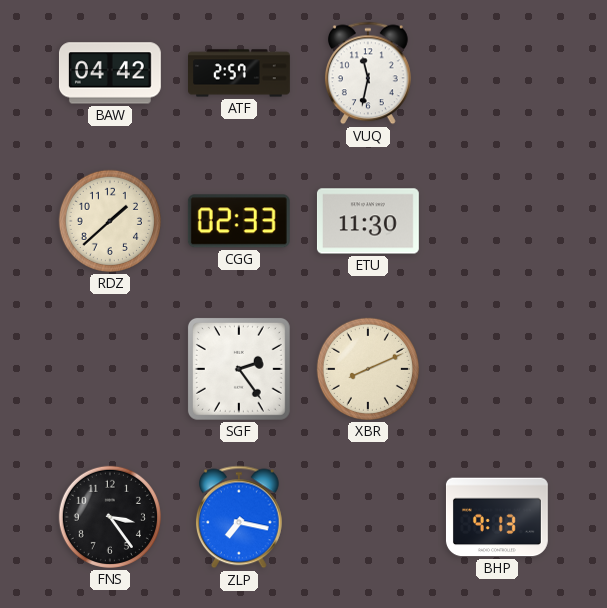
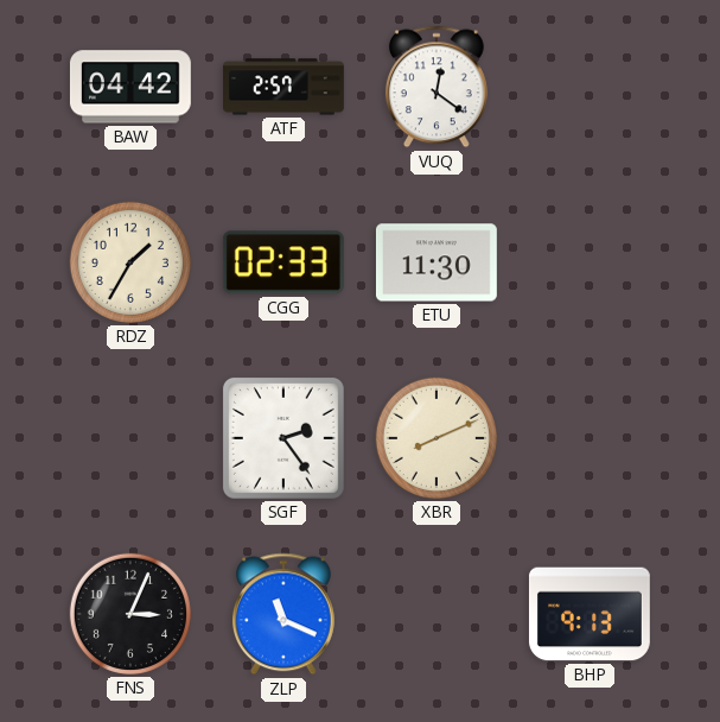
VUQ: 11:32 -> 12:21 (437, 87)
RDZ: 1:38 -> 1:35 (130, 262)
FNS: 3:24 -> 3:04 (130, 614)
ZLP: 7:17 -> 11:19 (283, 614)
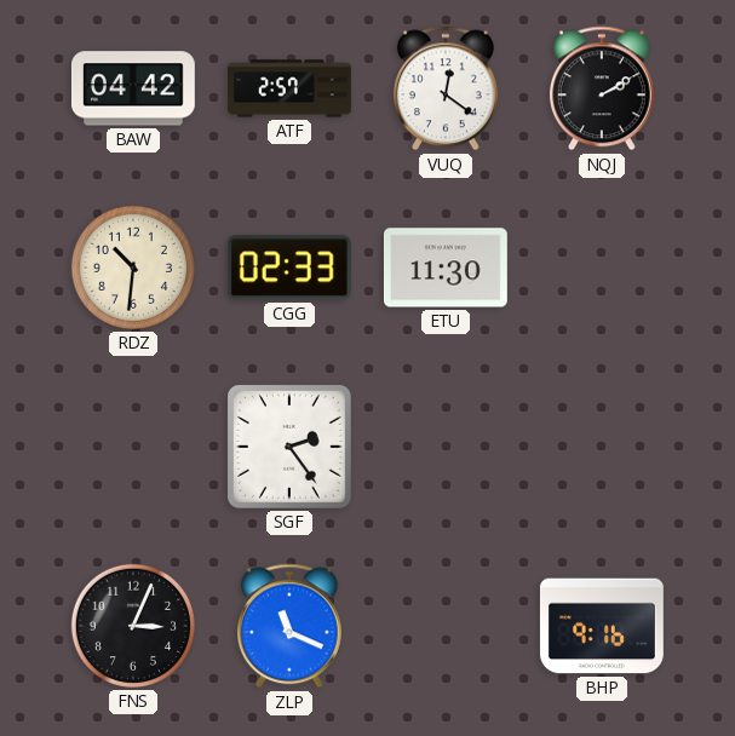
NQJ: none -> 2:10 (602, 88)
RDZ: 1:35 -> 10:31 (133, 268)
XBR: 8:11 -> none (437, 438)
BHP: 9:13 -> 9:16 (602, 626)
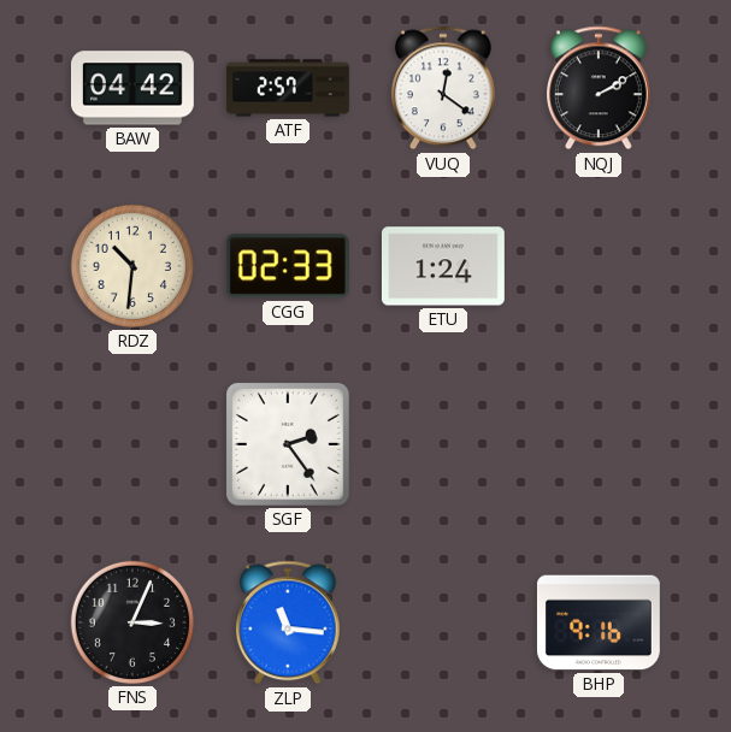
ETU: 11:30 -> 1:24 (443, 266)
ZLP: 11:19 -> 11:16 (288, 622)
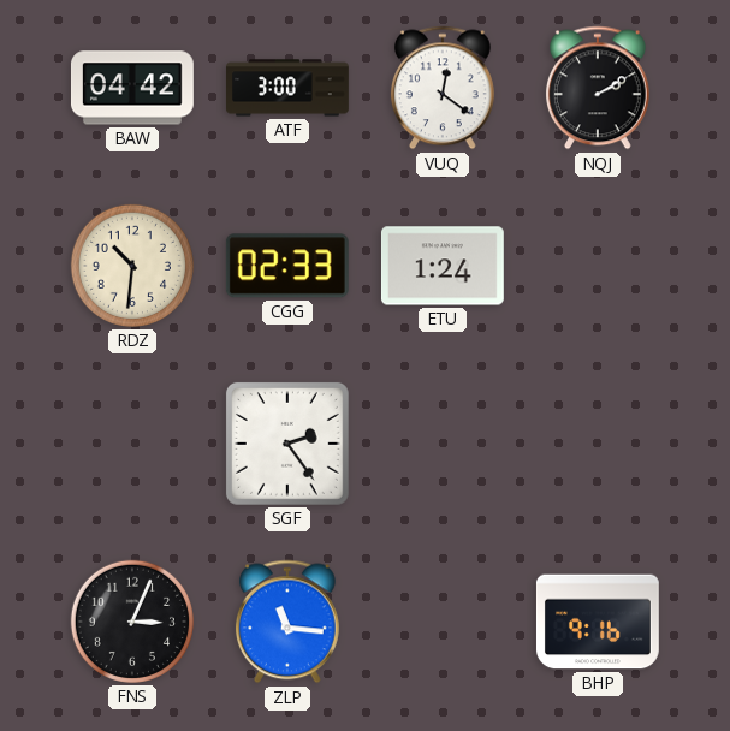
ATF: 2:57 -> 3:00 (289, 88)
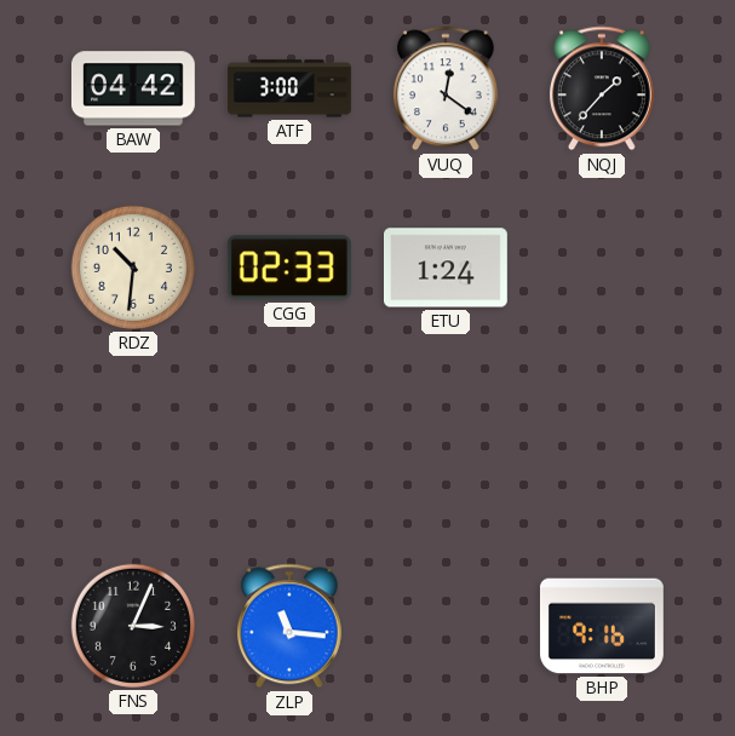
NQJ: 2:10 -> 1:37 (602, 88)
SGF: 2:24 -> none (287, 444)
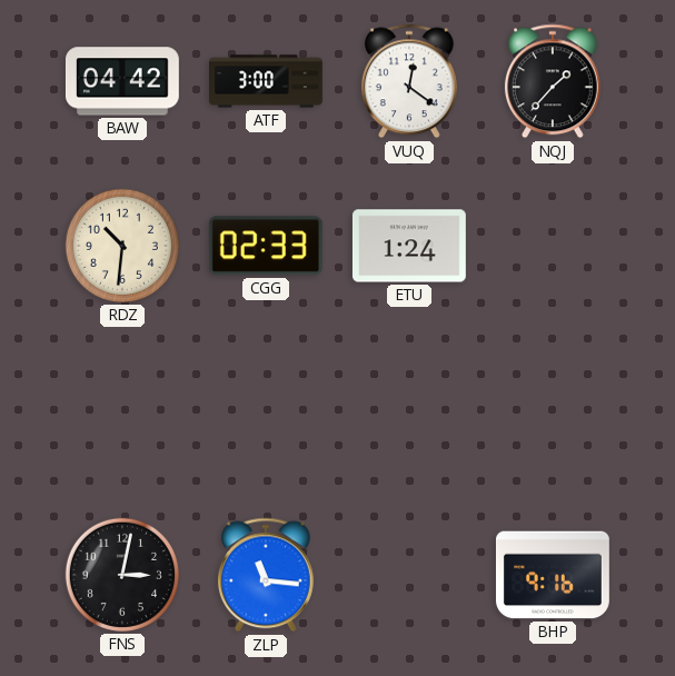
FNS: 3:04 -> 3:02 (122, 575)
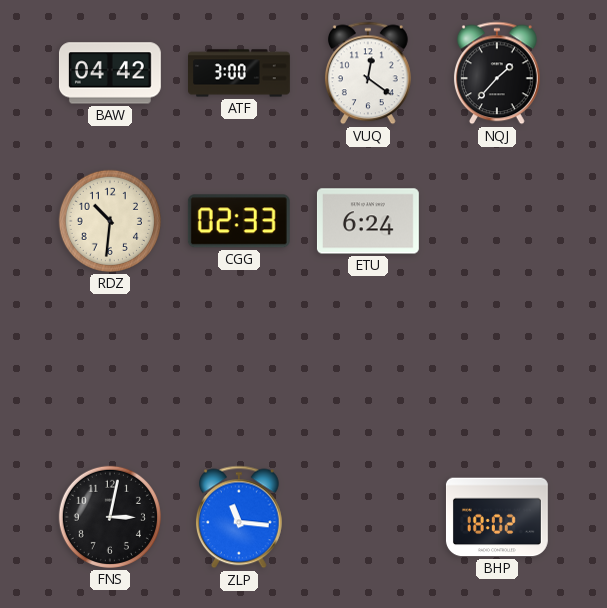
ETU: 1:24 -> 6:24 (368, 221)
BHP: 9:16 -> 18:02 (497, 517)
